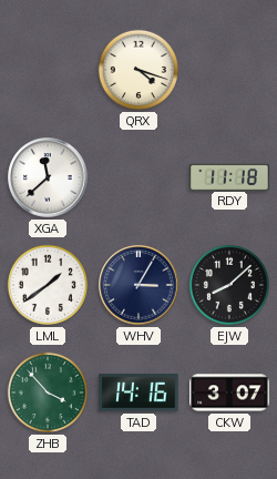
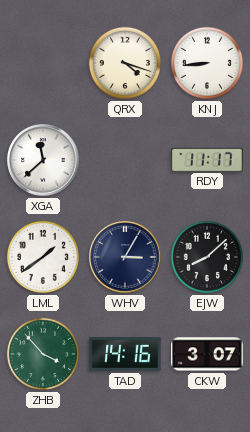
KNJ: none -> 8:44 (207, 63)
RDY: 11:18 -> 11:17 (207, 159)
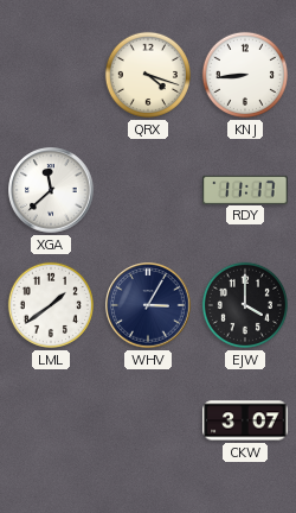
EJW: 8:08 -> 4:00 (245, 305)
ZHB: 3:53 -> none (43, 354)
TAD: 14:16 -> none (125, 354)
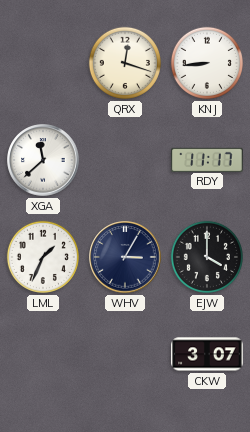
QRX: 4:18 -> 12:18 (125, 63)
LML: 1:39 -> 1:34 (43, 257)
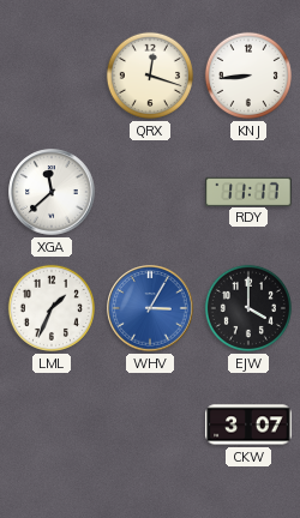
WHV dial: navy -> blue (150, 308)
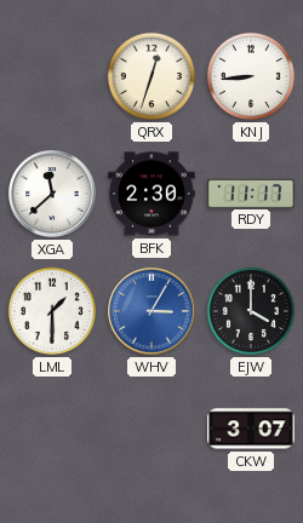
QRX: 12:18 -> 12:33 (151, 76)
BFK: none -> 2:30 (151, 194)
LML: 1:34 -> 1:30 (52, 311)
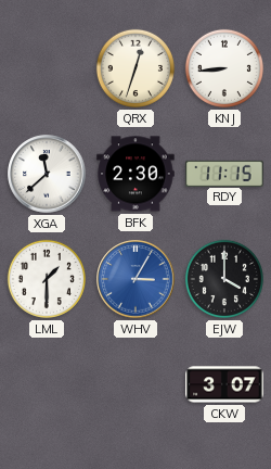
RDY: 11:17 -> 11:15 (224, 173)
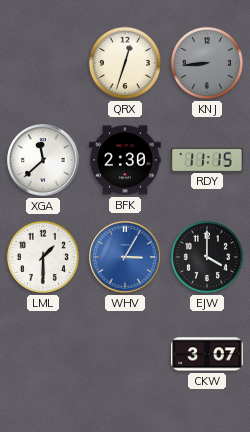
KNJ dial: white -> grey (207, 63)
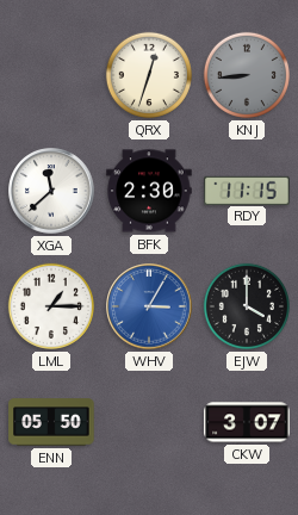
LML: 1:30 -> 1:15 (51, 306)
ENN: none -> 05:50 (51, 422)
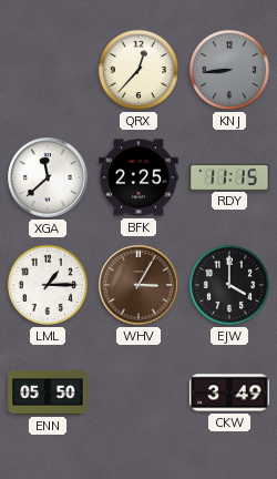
QRX: 12:33 -> 12:37 (138, 70)
BFK: 2:30 -> 2:25 (138, 177)
WHV dial: blue -> brown (138, 285)
CKW: 3:07 -> 3:49 (229, 393)
